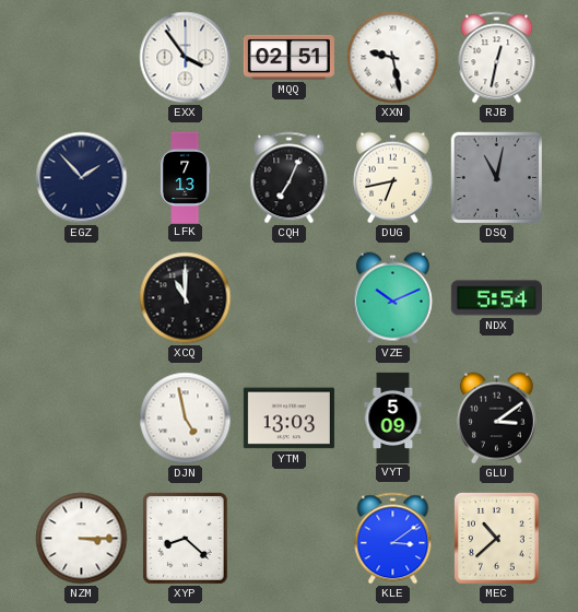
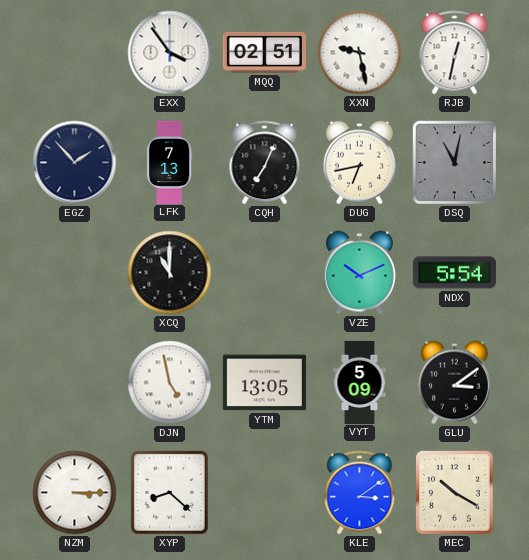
YTM: 13:03 -> 13:05 (264, 383)
MEC: 10:38 -> 10:20 (455, 493)
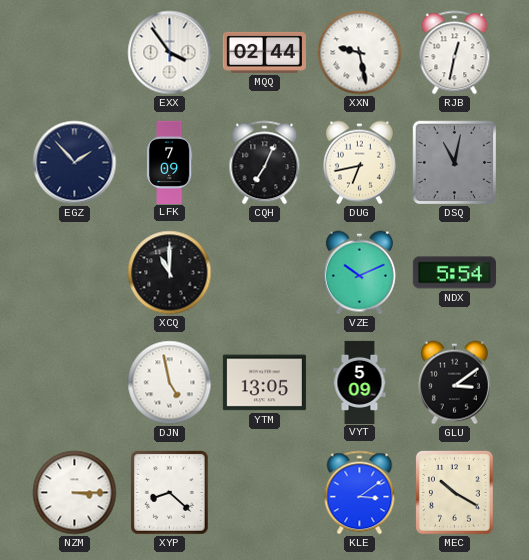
MQQ: 02:51 -> 02:44 (264, 52)
LFK: 7:13 -> 7:09 (169, 162)
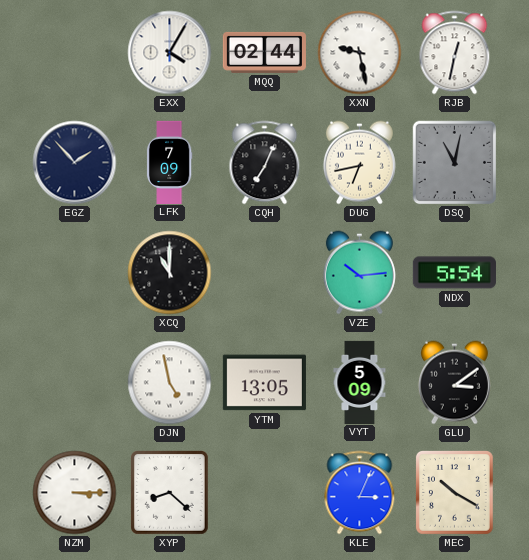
EXX: 3:54 -> 4:05 (170, 53)
VZE: 10:11 -> 10:14 (359, 273)
KLE: 3:09 -> 3:04 (360, 493)
